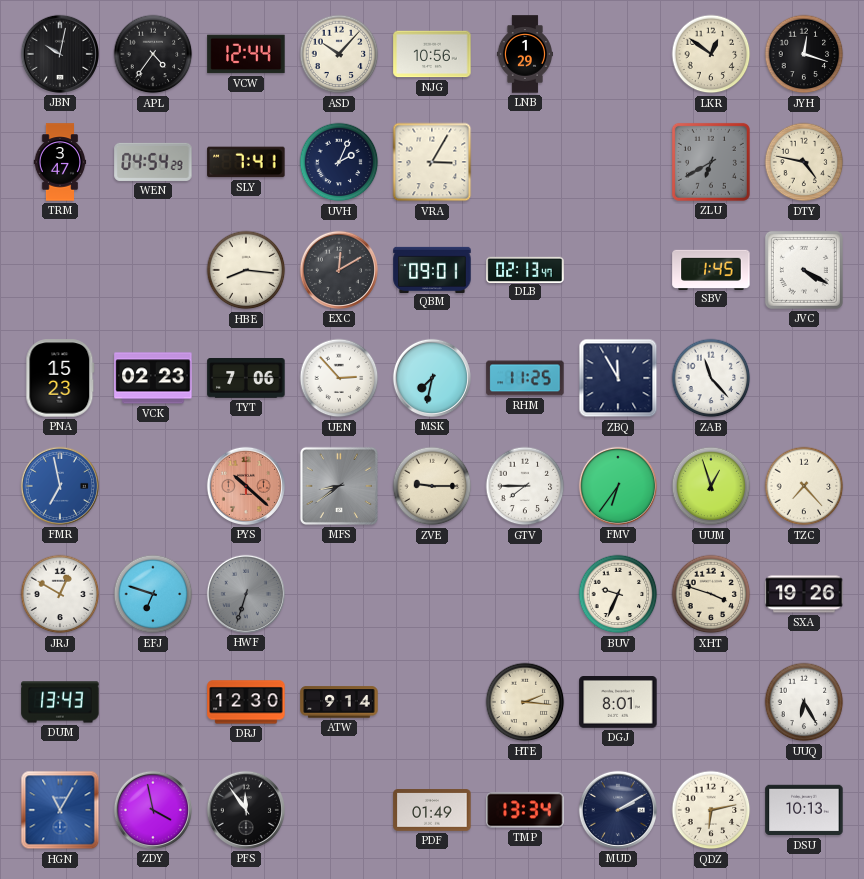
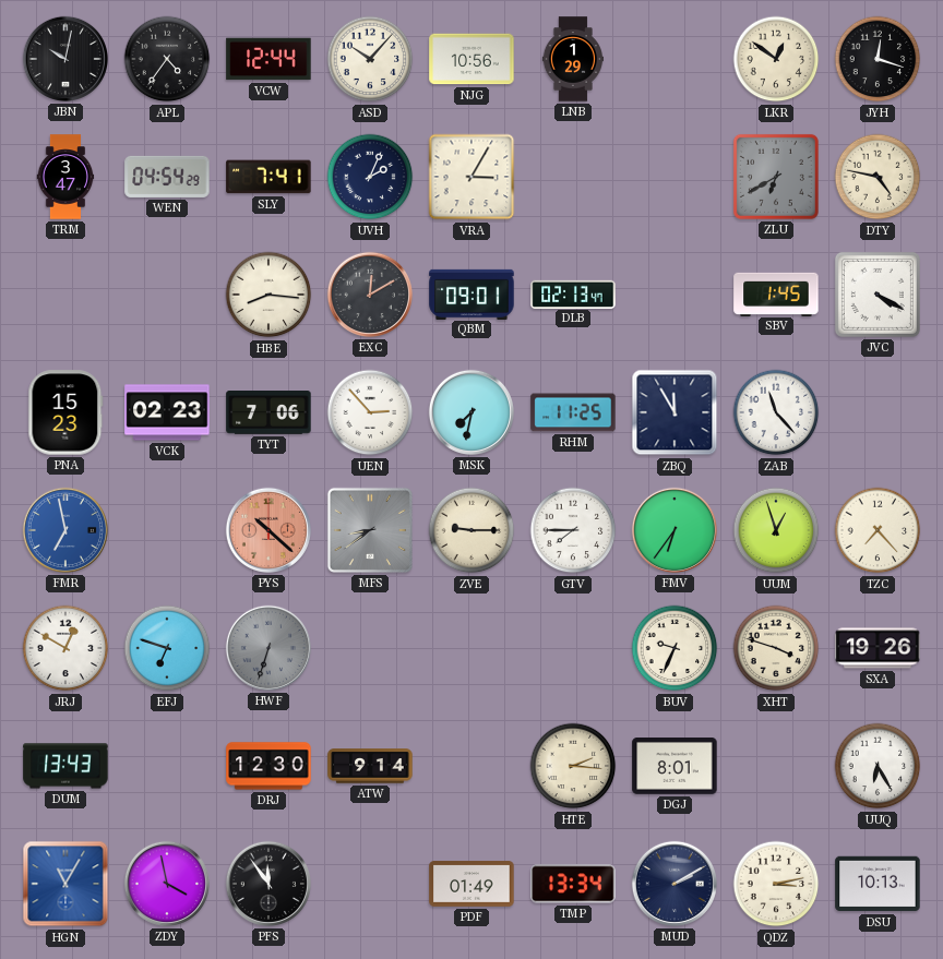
QDZ: 6:13 -> 3:13 (776, 884)
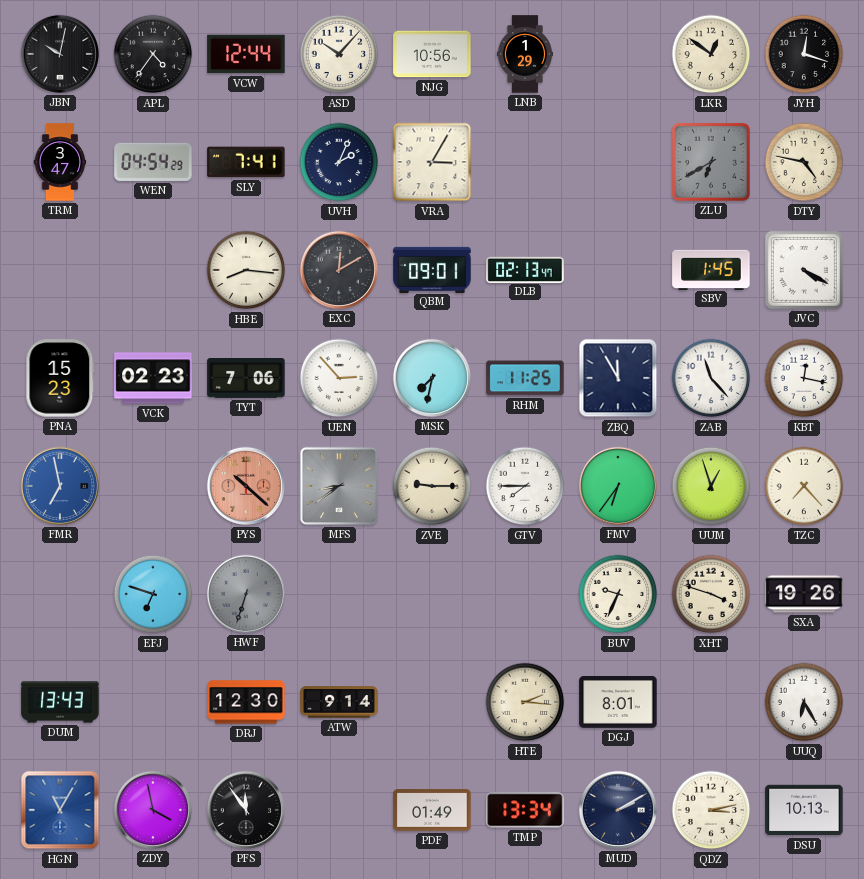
KBT: none -> 12:17 (804, 378)
JRJ: 12:50 -> none (65, 648)
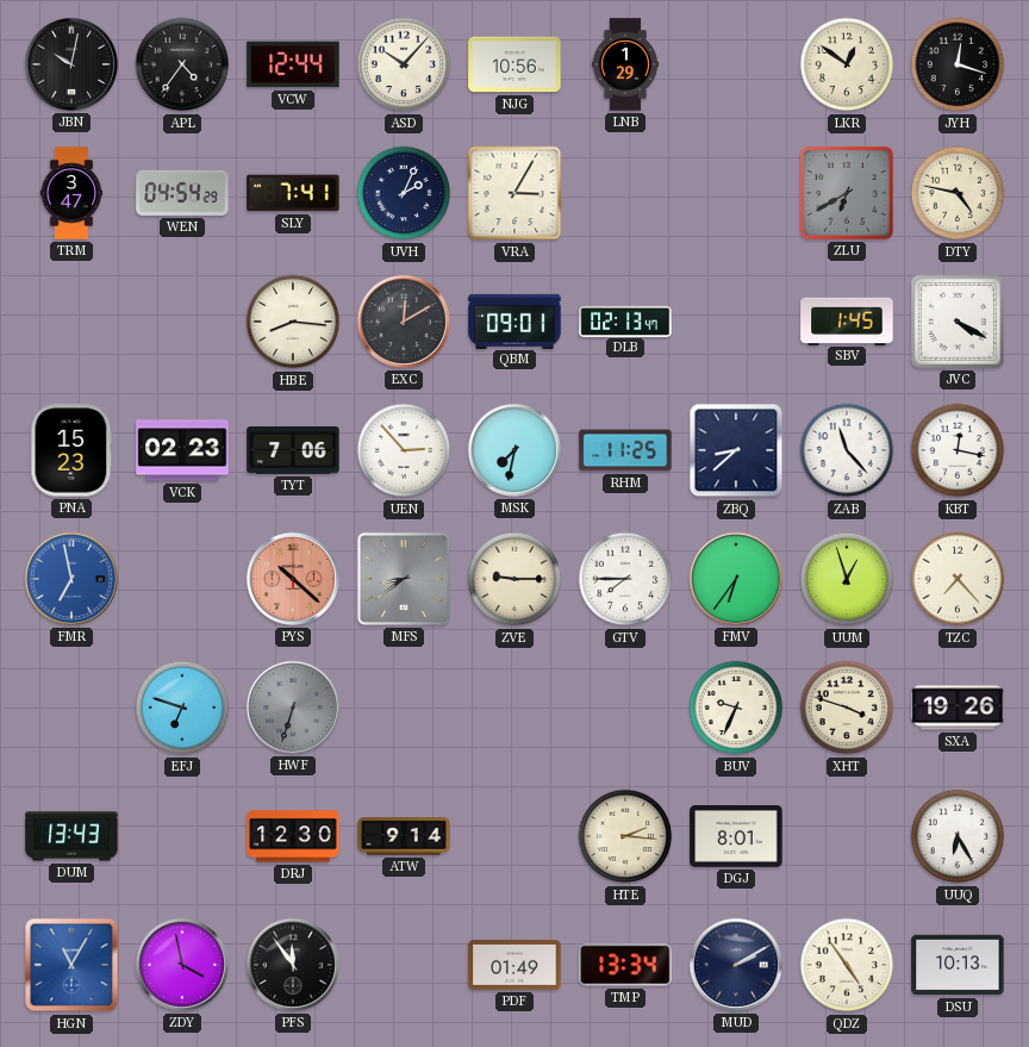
ZBQ: 11:55 -> 8:38 (736, 450)
QDZ: 3:13 -> 4:54 (847, 965)
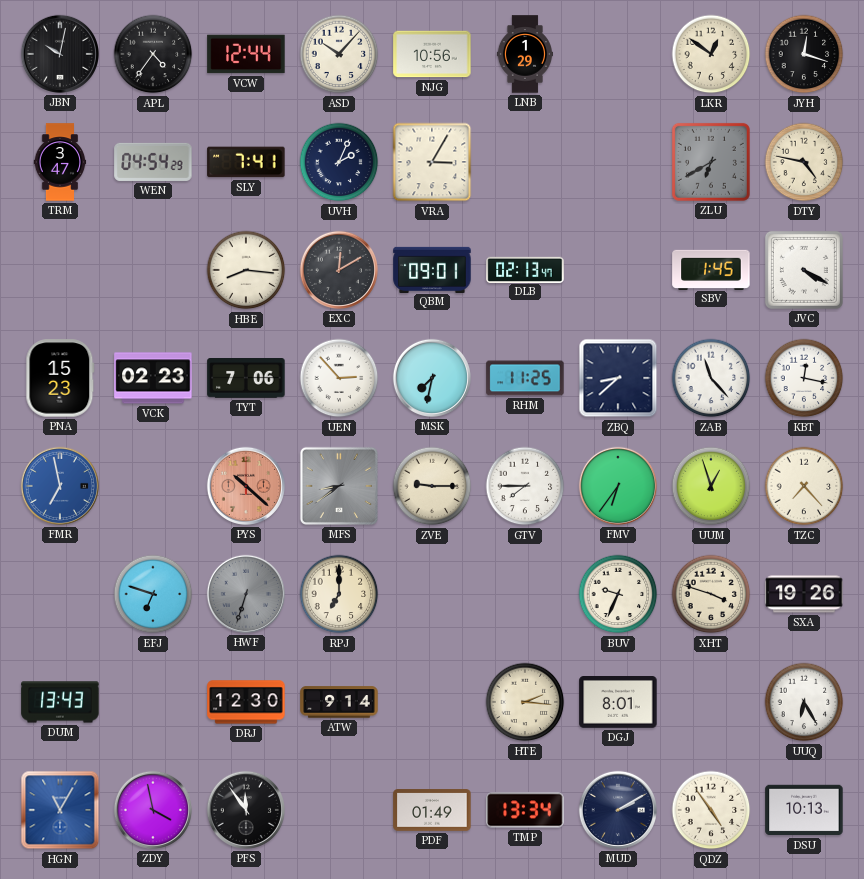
RPJ: none -> 7:00 (339, 594)
